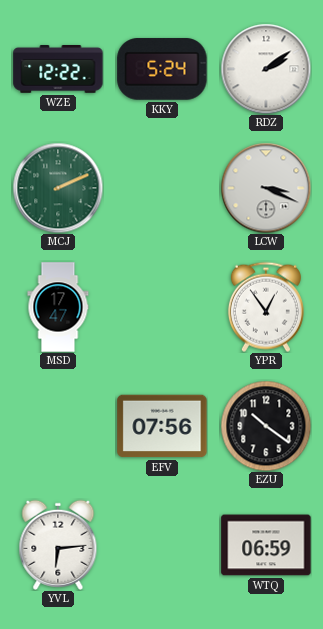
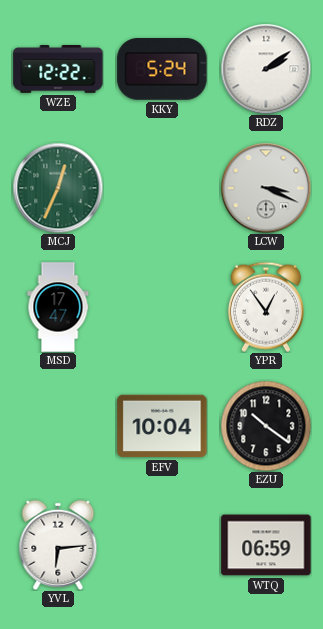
MCJ: 2:11 -> 12:34 (58, 188)
EFV: 07:56 -> 10:04 (162, 426)
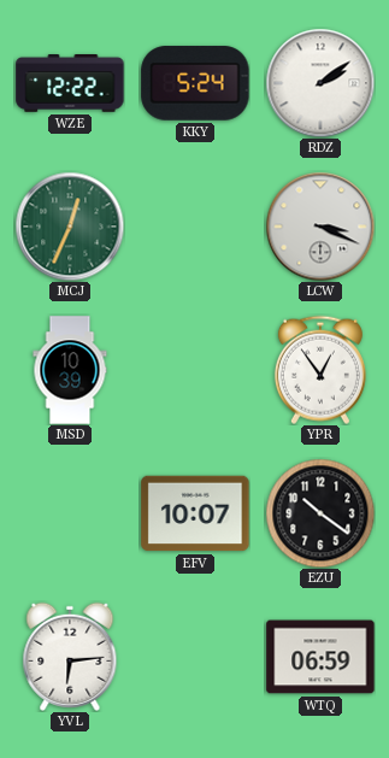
MSD: 17:47 -> 10:39 (70, 370)
EFV: 10:04 -> 10:07 (195, 513)
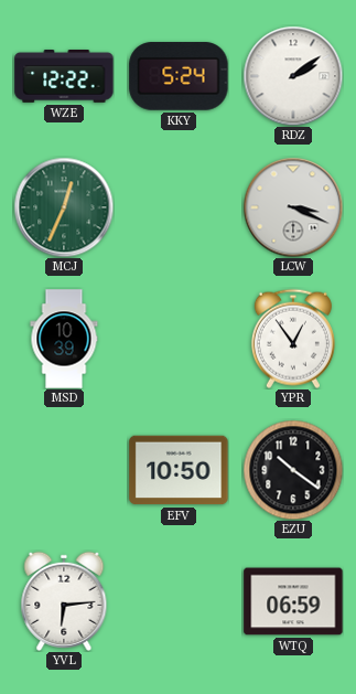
EFV: 10:07 -> 10:50 (179, 470)
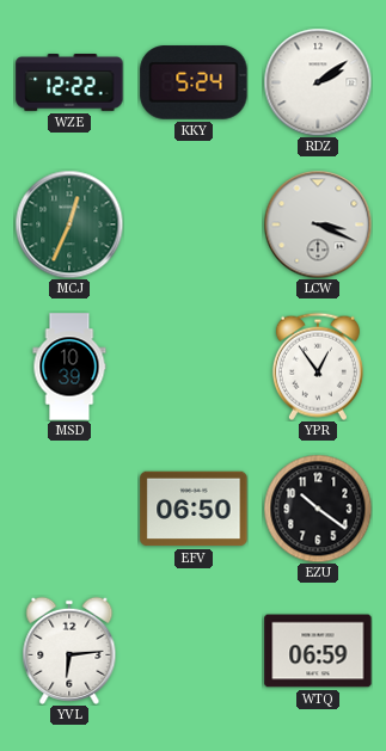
EFV: 10:50 -> 06:50 (194, 509)
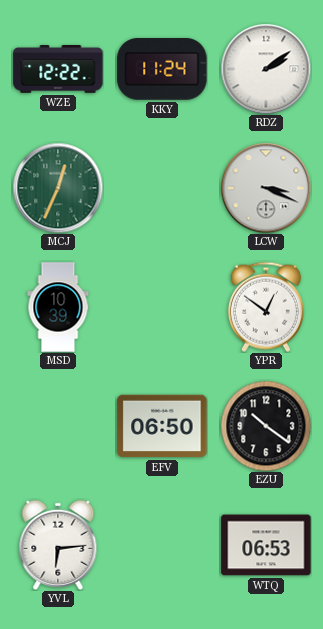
KKY: 5:24 -> 11:24 (162, 69)
YPR: 12:54 -> 12:51 (266, 307)
WTQ: 06:59 -> 06:53 (266, 545)
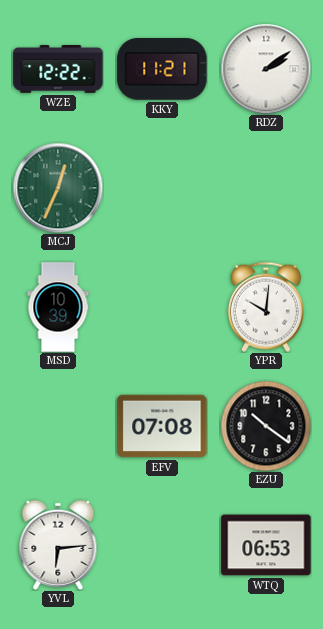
KKY: 11:24 -> 11:21 (162, 69)
LCW: 3:19 -> none (266, 188)
YPR: 12:51 -> 10:01 (266, 307)
EFV: 06:50 -> 07:08 (162, 426)
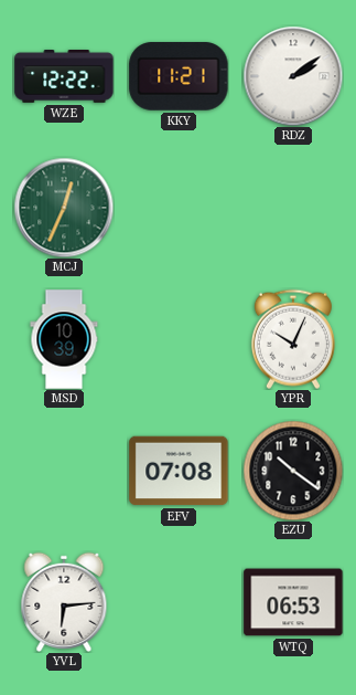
YPR: 10:01 -> 10:04 (293, 339)
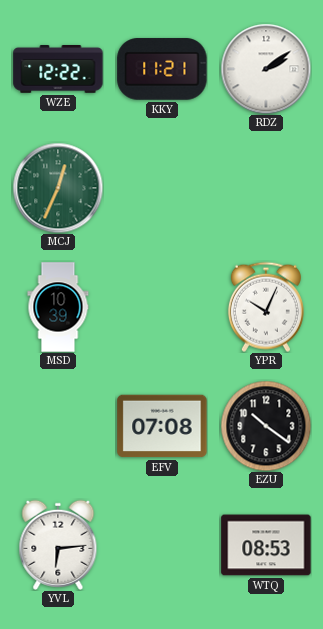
WTQ: 06:53 -> 08:53 (266, 545)
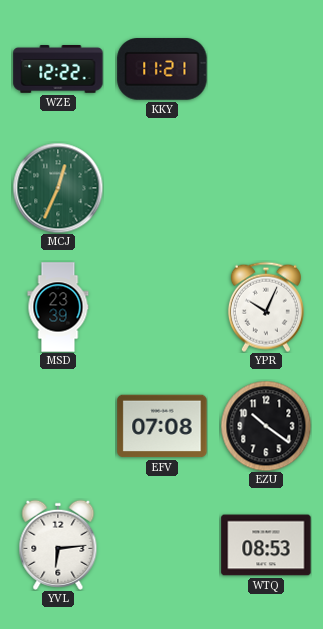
RDZ: 2:09 -> none (266, 69)
MSD: 10:39 -> 23:39 (58, 307)
